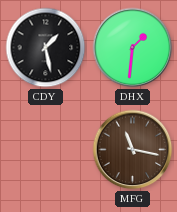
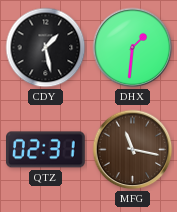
QTZ: none -> 02:31 (46, 150)
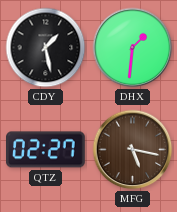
QTZ: 02:31 -> 02:27 (46, 150)
MFG: 11:17 -> 5:17 (133, 150)
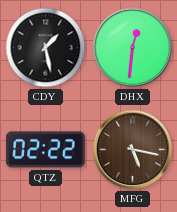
DHX: 1:31 -> 12:31 (133, 48)
QTZ: 02:27 -> 02:22 (46, 150)
